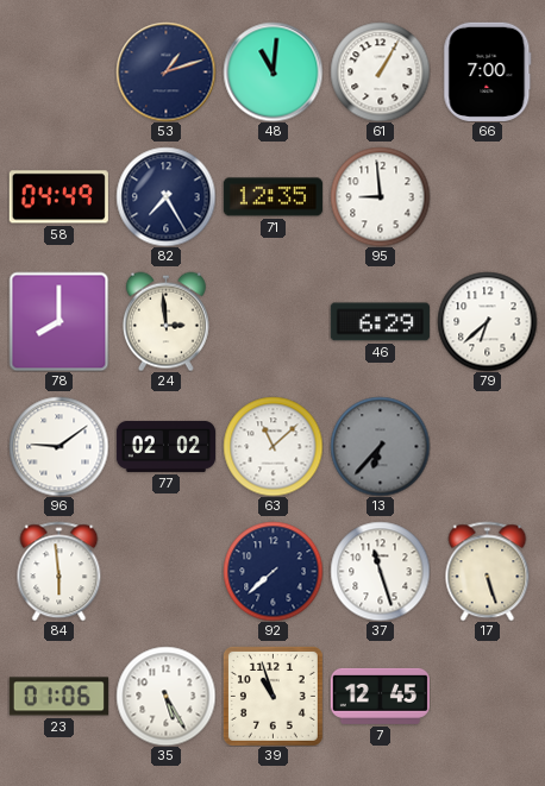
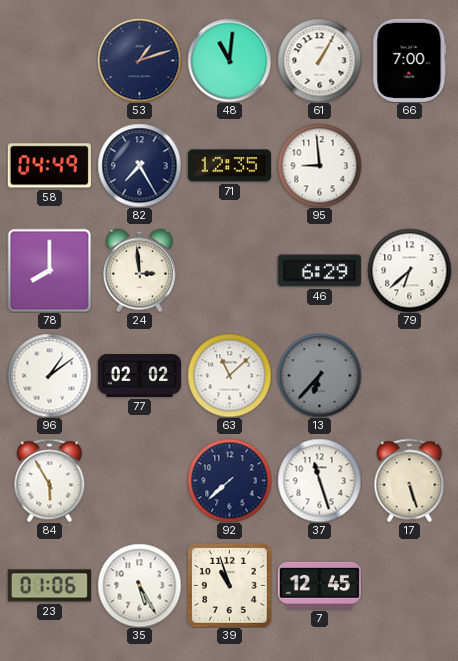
96: 9:09 -> 1:09 (49, 375)
84: 5:59 -> 5:55 (50, 480)
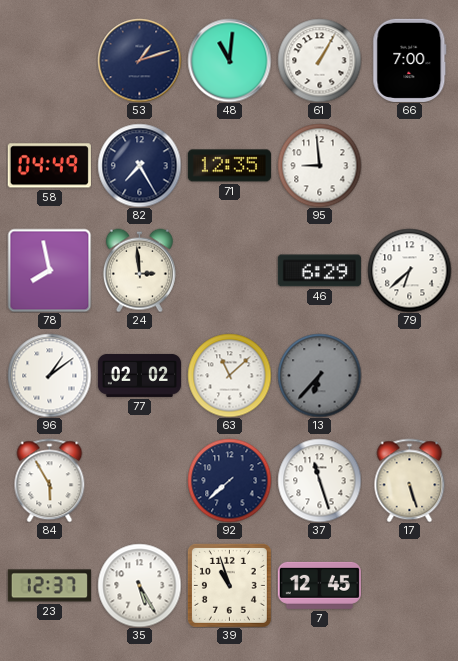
78: 8:00 -> 7:58 (49, 270)
23: 01:06 -> 12:37 (49, 586)
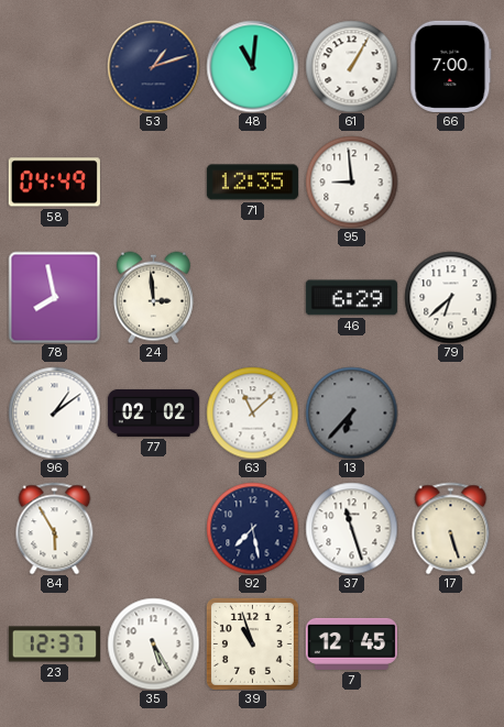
82: 7:25 -> none (139, 165)
92: 7:38 -> 7:28 (252, 528)
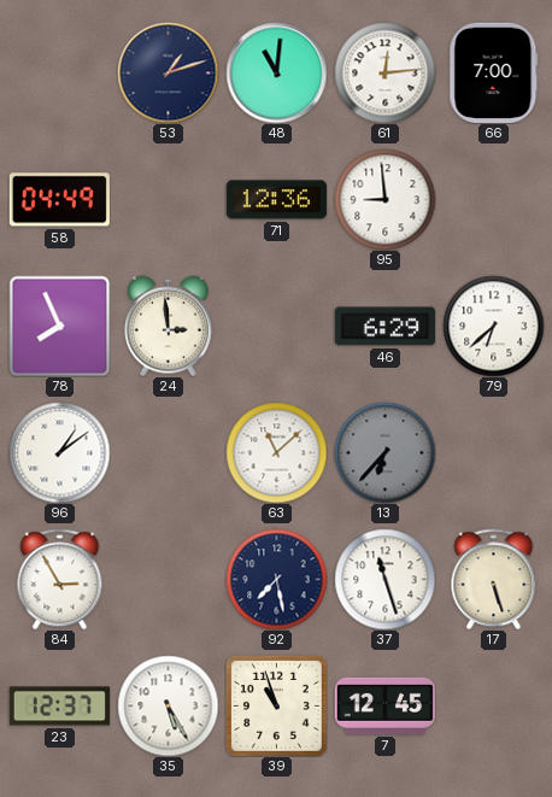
61: 1:05 -> 12:14 (384, 72)
71: 12:35 -> 12:36 (276, 200)
78: 7:58 -> 7:56 (59, 326)
77: 02:02 -> none (153, 412)
84: 5:55 -> 2:55 (60, 579)
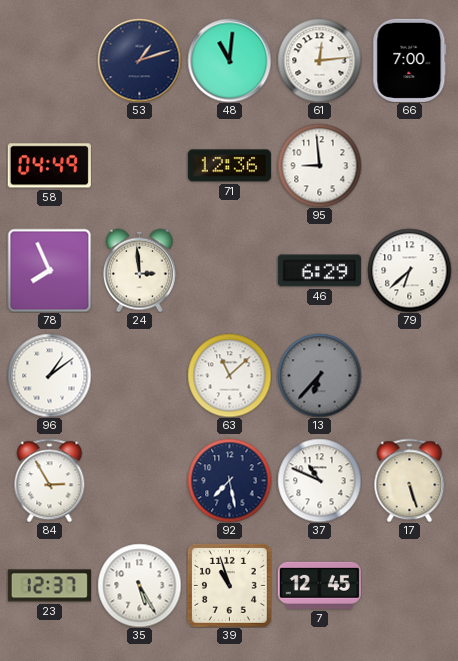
37: 11:27 -> 10:49 (319, 480)
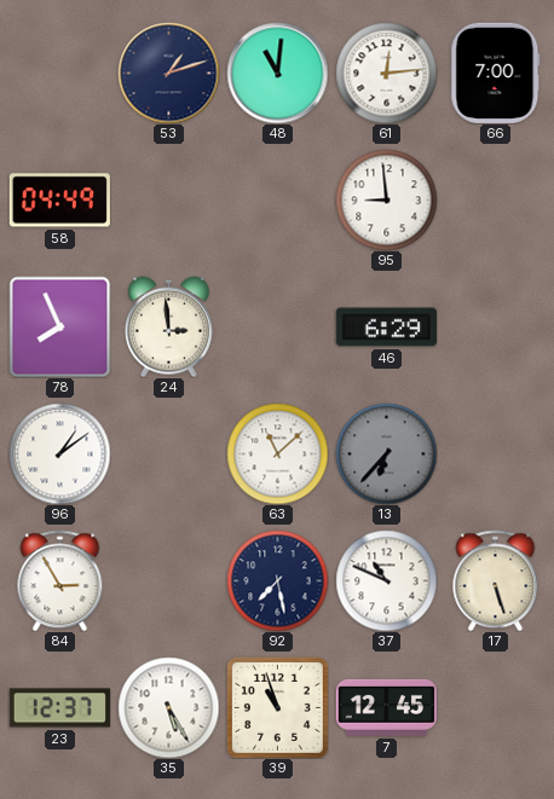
71: 12:36 -> none (229, 166)
79: 6:38 -> none (409, 270)
